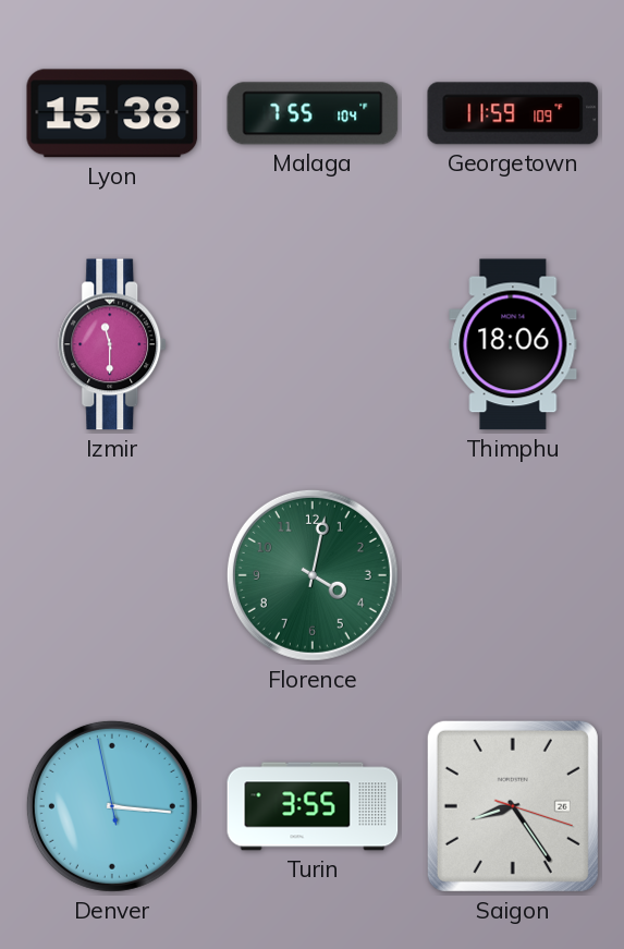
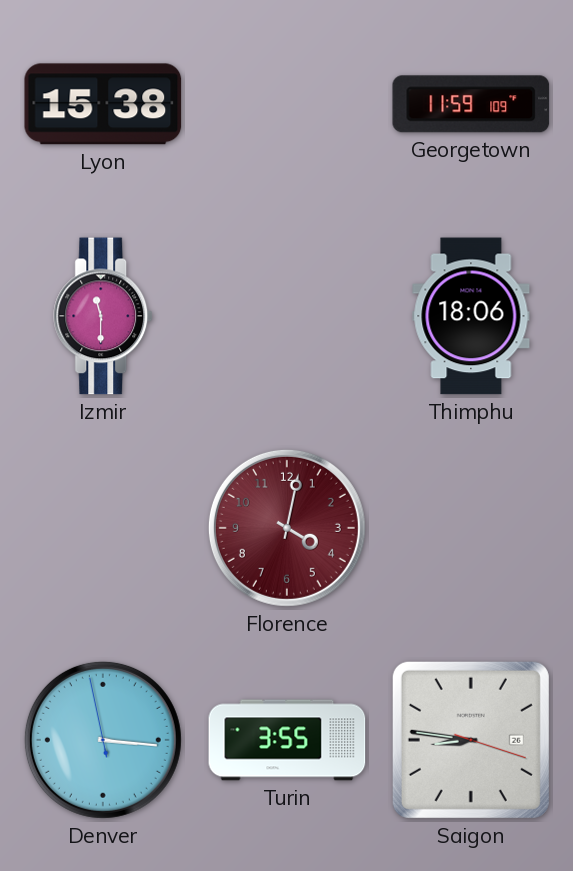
Malaga: 7:55 -> none (313, 113)
Florence dial: green -> burgundy (287, 528)
Saigon: 8:24 -> 8:46 (471, 740)
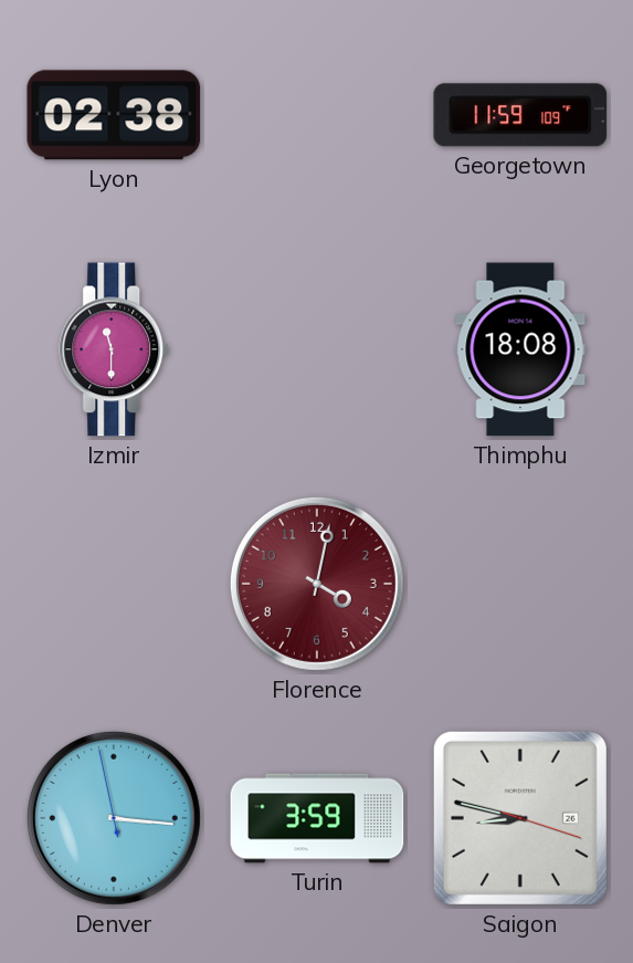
Lyon: 15:38 -> 02:38 (114, 115)
Thimphu: 18:06 -> 18:08 (520, 349)
Turin: 3:55 -> 3:59 (317, 818)
Saigon: 8:46 -> 8:47 (520, 818)
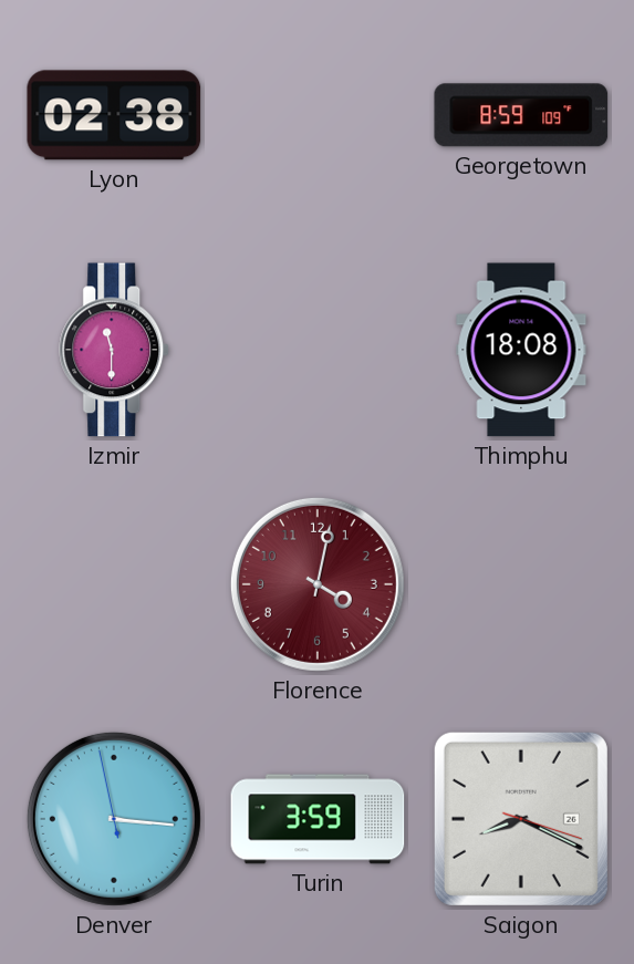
Georgetown: 11:59 -> 8:59 (521, 115)
Saigon: 8:47 -> 8:19 (521, 819)
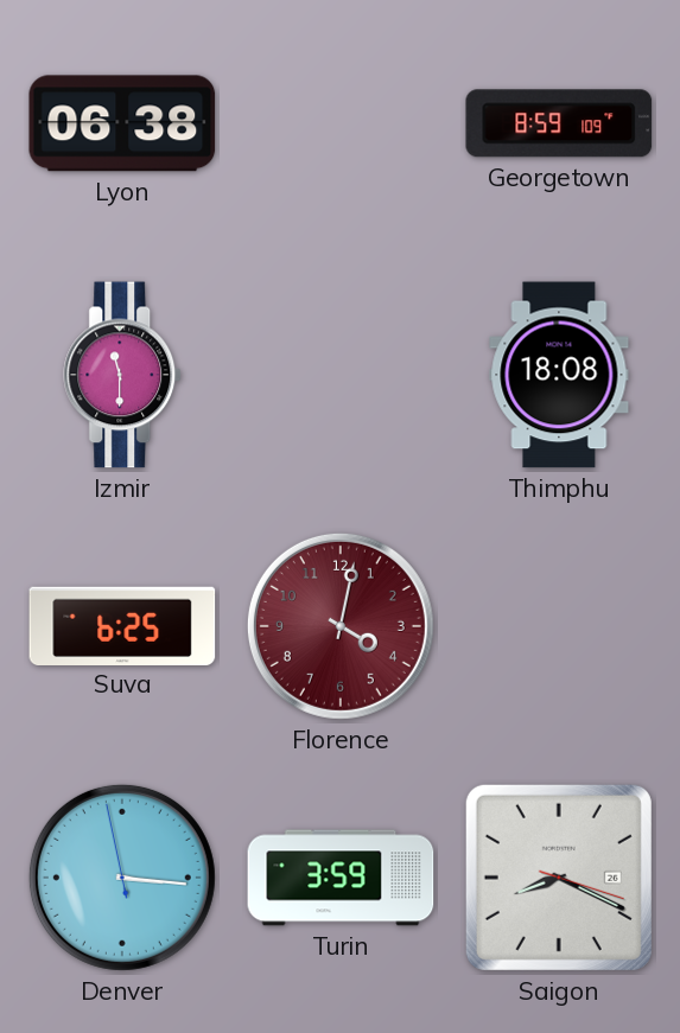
Lyon: 02:38 -> 06:38 (122, 123)
Suva: none -> 6:25 (122, 625)
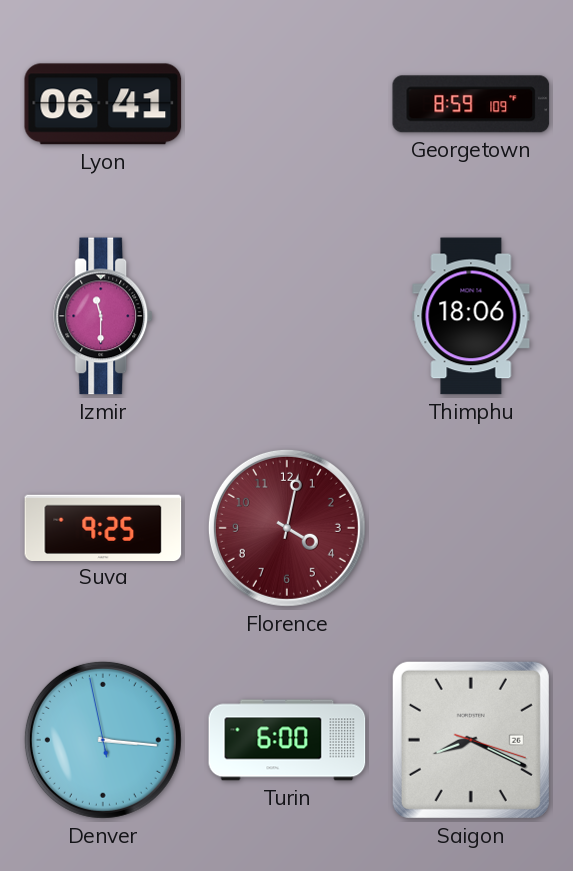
Lyon: 06:38 -> 06:41 (103, 104)
Thimphu: 18:08 -> 18:06 (471, 316)
Suva: 6:25 -> 9:25 (103, 527)
Turin: 3:59 -> 6:00 (287, 740)
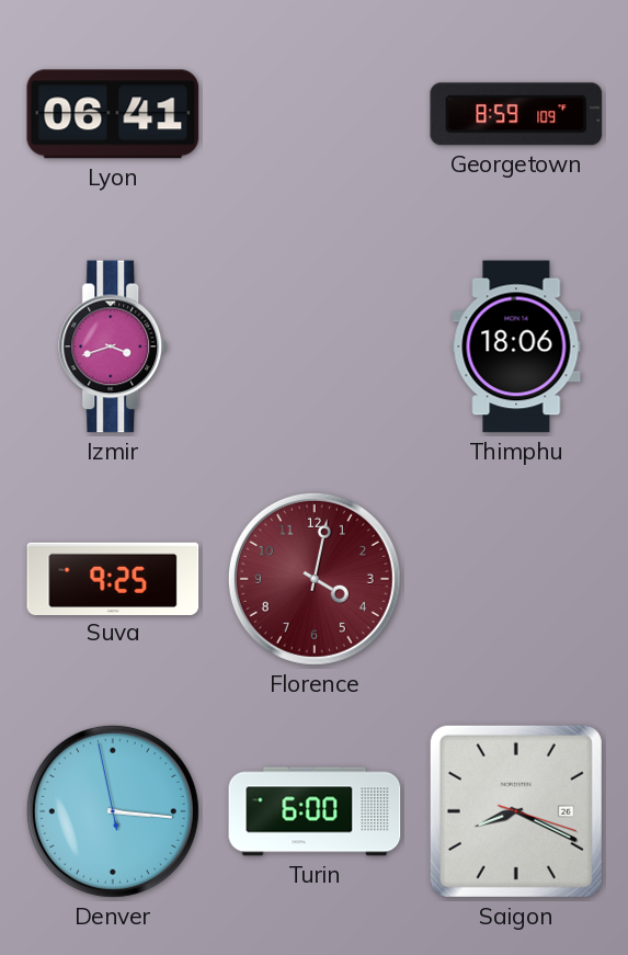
Izmir: 11:30 -> 3:42 (114, 346)
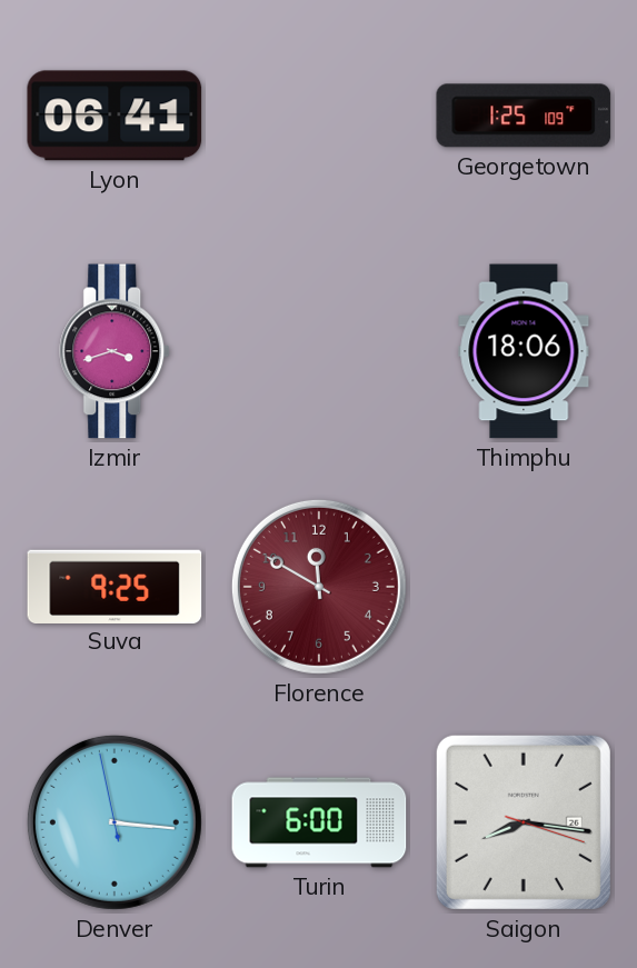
Georgetown: 8:59 -> 1:25 (524, 116)
Florence: 4:02 -> 11:50 (319, 587)
Saigon: 8:19 -> 8:16 (524, 822)
